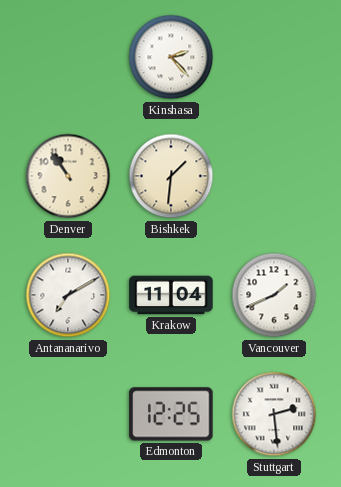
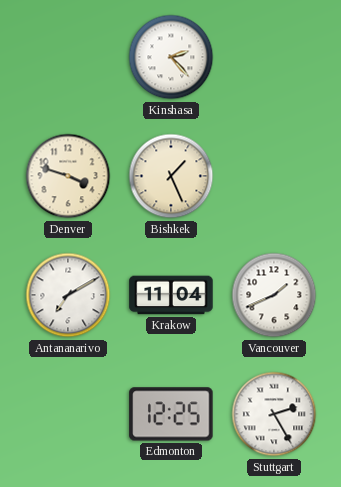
Denver: 10:54 -> 3:48 (68, 176)
Bishkek: 1:31 -> 1:26 (171, 176)
Stuttgart: 2:29 -> 2:25 (274, 414)
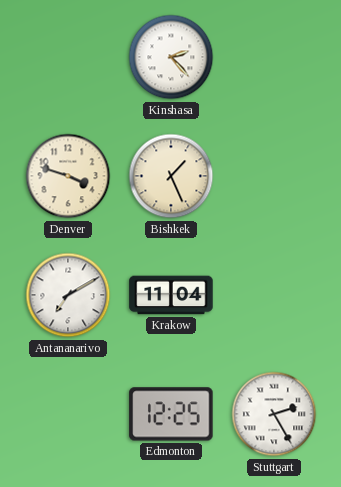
Vancouver: 1:41 -> none (274, 295)
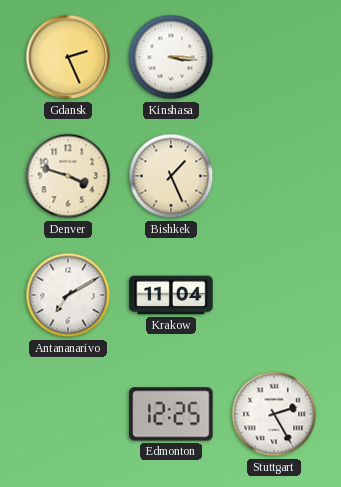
Gdansk: none -> 2:26 (68, 57)
Kinshasa: 2:23 -> 3:16 (171, 57)
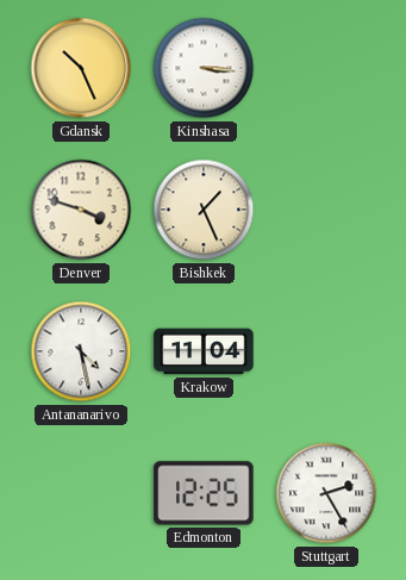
Gdansk: 2:26 -> 10:26 (81, 68)
Antananarivo: 7:10 -> 4:28 (81, 351)
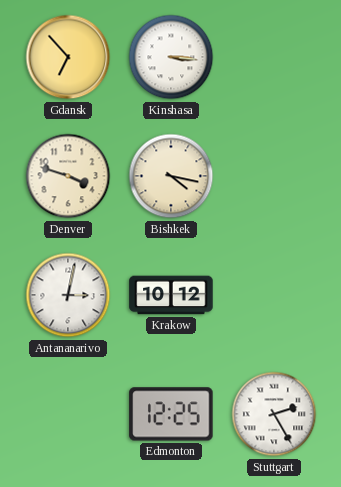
Gdansk: 10:26 -> 6:53 (68, 57)
Bishkek: 1:26 -> 4:17 (171, 176)
Antananarivo: 4:28 -> 3:02 (68, 295)
Krakow: 11:04 -> 10:12 (171, 295)
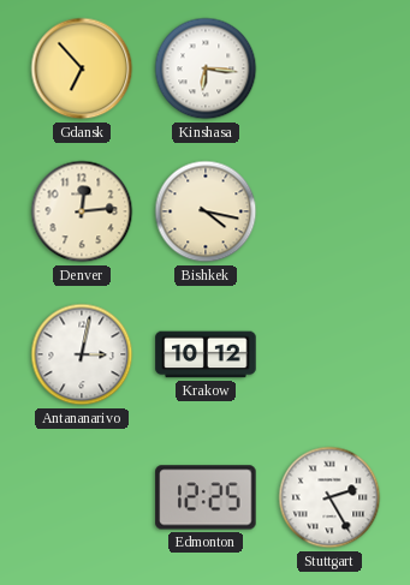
Kinshasa: 3:16 -> 6:16 (206, 68)
Denver: 3:48 -> 12:14 (82, 211)
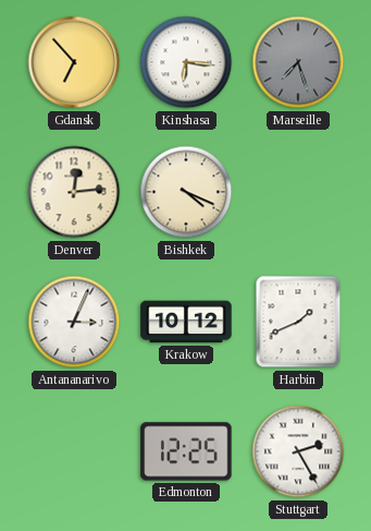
Marseille: none -> 7:27 (298, 62)
Bishkek: 4:17 -> 4:19 (186, 192)
Antananarivo: 3:02 -> 3:04 (74, 322)
Harbin: none -> 1:41 (298, 322)
